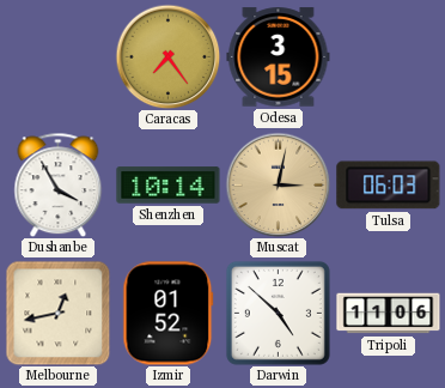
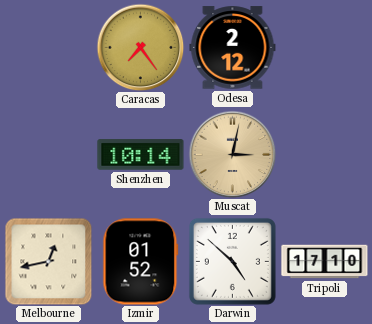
Odesa: 3:15 -> 2:12 (233, 48)
Dushanbe: 3:55 -> none (59, 184)
Tulsa: 06:03 -> none (389, 186)
Tripoli: 11:06 -> 17:10 (325, 262)
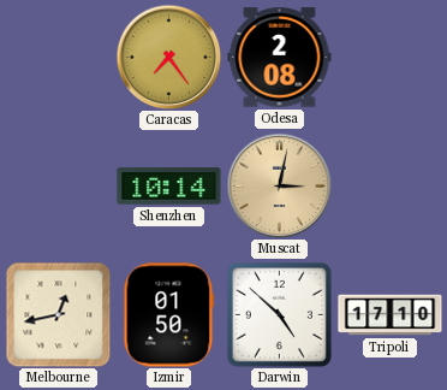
Odesa: 2:12 -> 2:08 (280, 58)
Izmir: 01:52 -> 01:50 (169, 315)
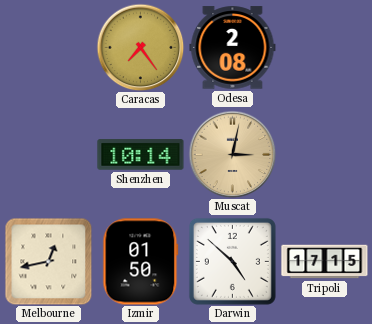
Tripoli: 17:10 -> 17:15 (325, 262)
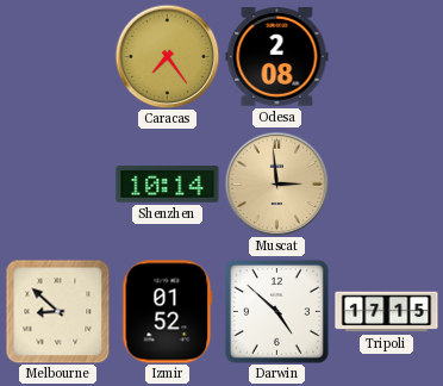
Muscat: 3:02 -> 2:59 (276, 183)
Melbourne: 12:43 -> 8:52 (57, 311)
Izmir: 01:50 -> 01:52 (168, 312)
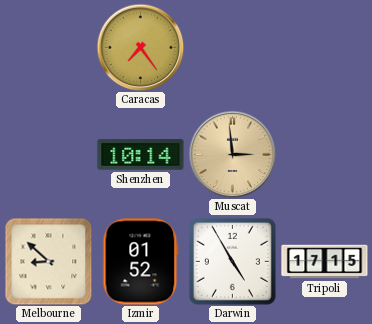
Odesa: 2:08 -> none (277, 57)
Darwin: 4:52 -> 4:55 (232, 261)
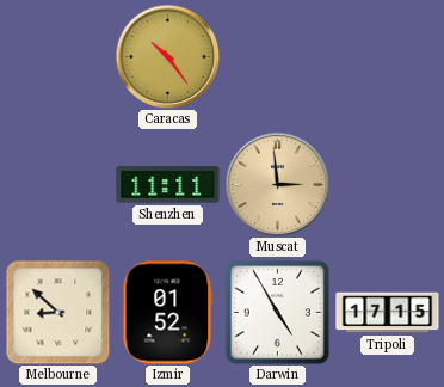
Caracas: 7:24 -> 10:24 (167, 56)
Shenzhen: 10:14 -> 11:11 (168, 185)
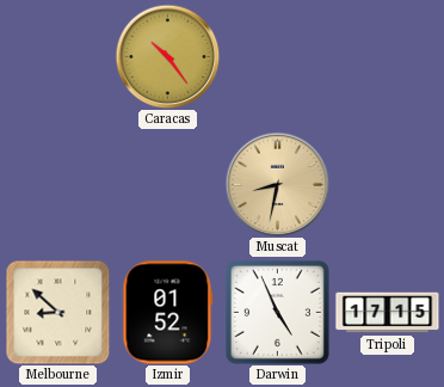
Shenzhen: 11:11 -> none (168, 185)
Muscat: 2:59 -> 8:32 (277, 184)
Darwin: 4:55 -> 4:56 (277, 312)
